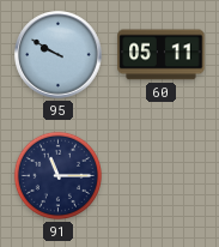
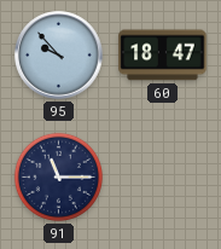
95: 9:50 -> 9:53 (59, 56)
60: 05:11 -> 18:47 (163, 56)
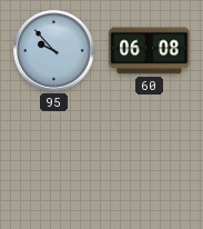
60: 18:47 -> 06:08 (150, 51)
91: 11:15 -> none (58, 176)
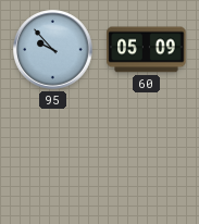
60: 06:08 -> 05:09 (147, 50)
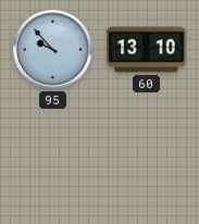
60: 05:09 -> 13:10 (147, 50)
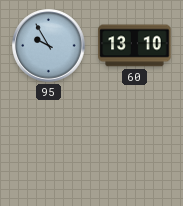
95: 9:53 -> 9:55 (49, 46)
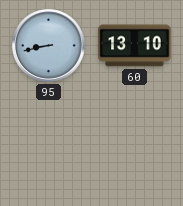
95: 9:55 -> 8:43 (49, 46)
